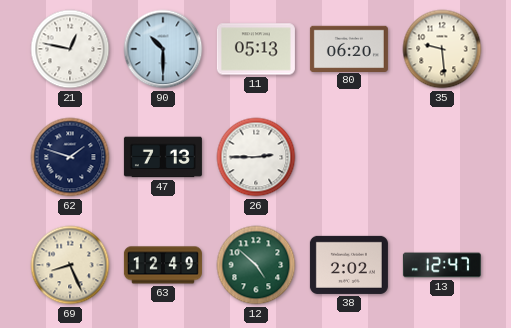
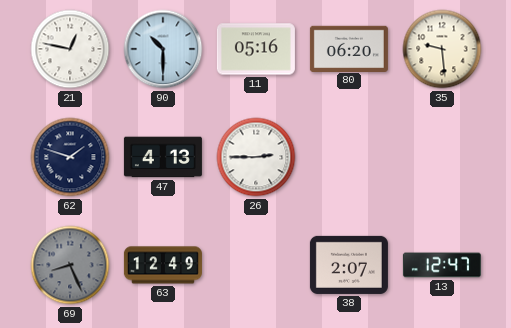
11: 05:13 -> 05:16 (256, 49)
47: 7:13 -> 4:13 (163, 157)
69 dial: cream -> grey (70, 265)
12: 4:52 -> none (256, 265)
38: 2:02 -> 2:07 (349, 265)
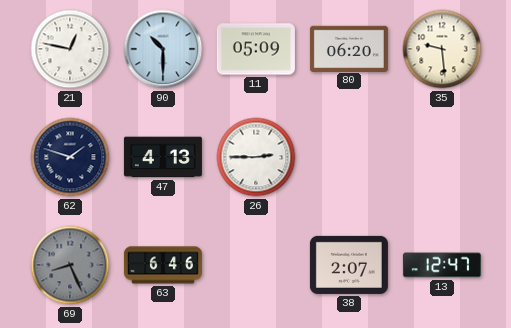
11: 05:16 -> 05:09 (256, 49)
63: 12:49 -> 6:46 (163, 265)
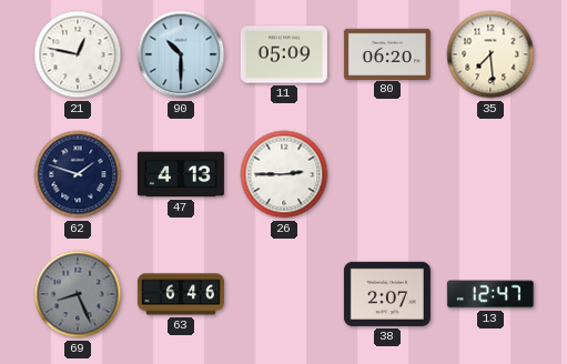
35: 9:29 -> 7:29 (490, 54)
